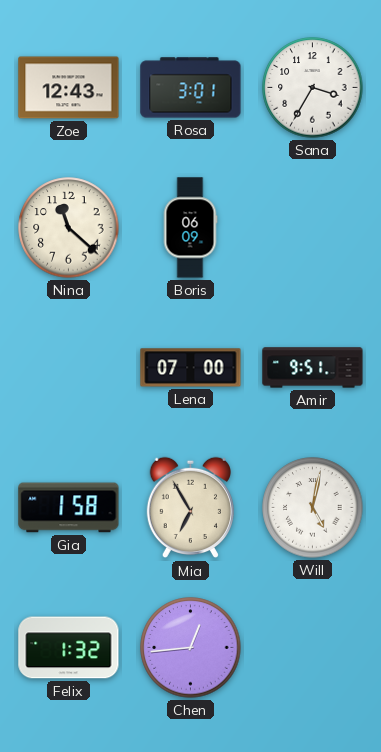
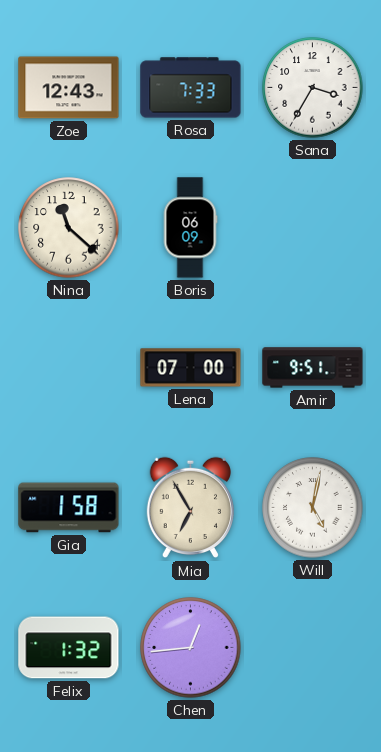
Rosa: 3:01 -> 7:33 (191, 88)
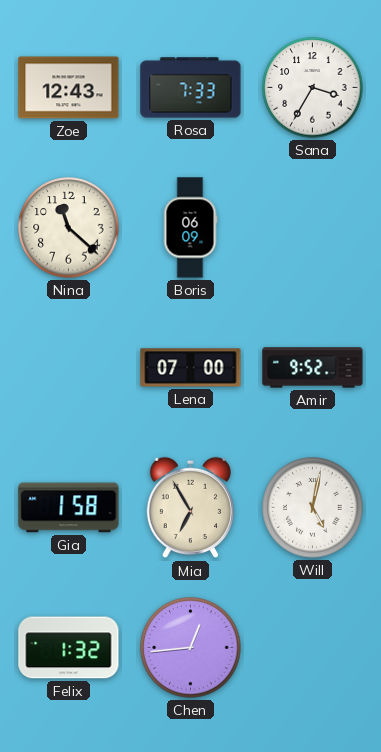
Amir: 9:51 -> 9:52 (313, 368)
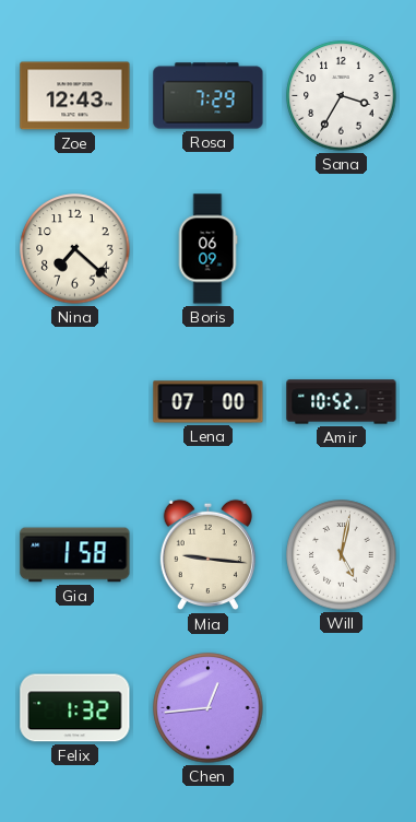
Rosa: 7:33 -> 7:29 (209, 96)
Nina: 11:22 -> 7:22 (75, 249)
Amir: 9:52 -> 10:52 (342, 402)
Mia: 6:55 -> 9:16 (207, 555)
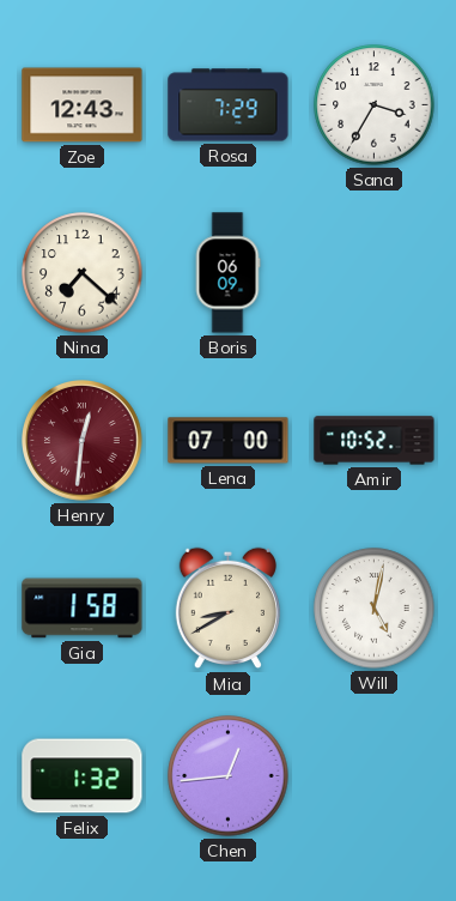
Henry: none -> 12:31 (83, 441)
Mia: 9:16 -> 8:40 (227, 609)
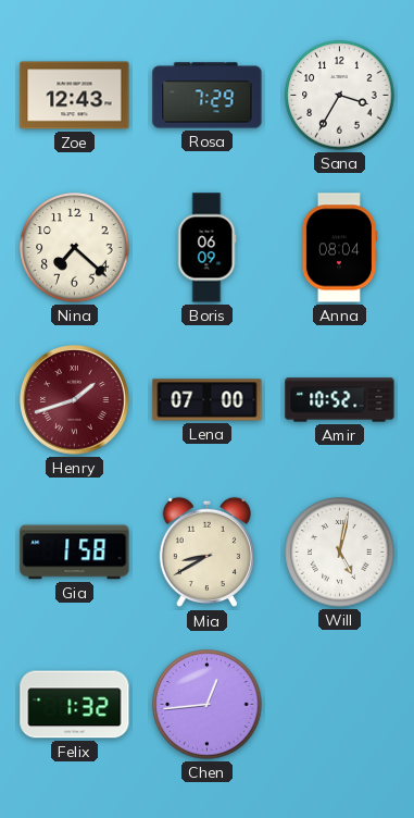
Anna: none -> 08:04 (338, 248)
Henry: 12:31 -> 1:42 (75, 400)
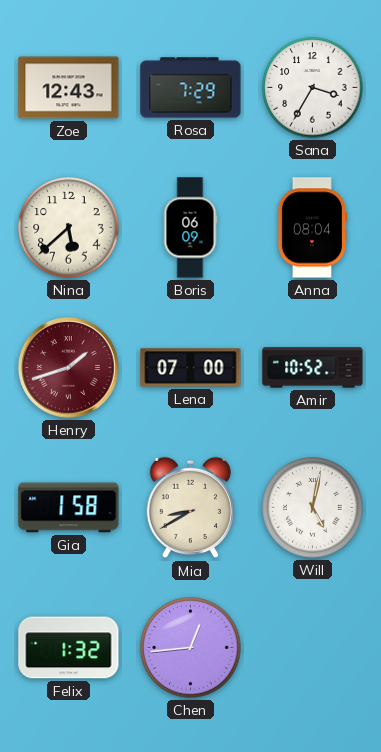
Nina: 7:22 -> 5:38 (69, 228)
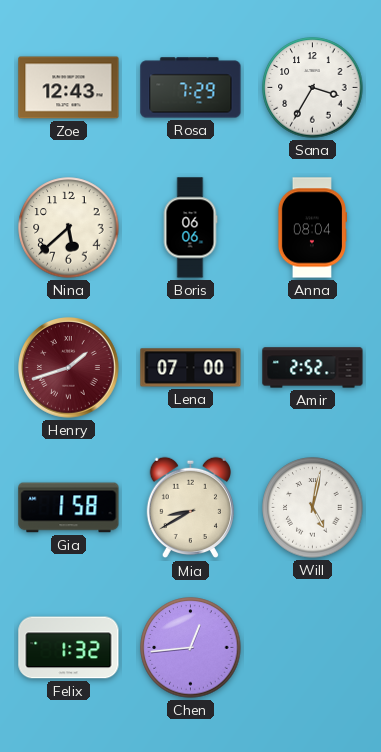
Boris: 06:09 -> 06:06 (190, 228)
Amir: 10:52 -> 2:52 (313, 368)
